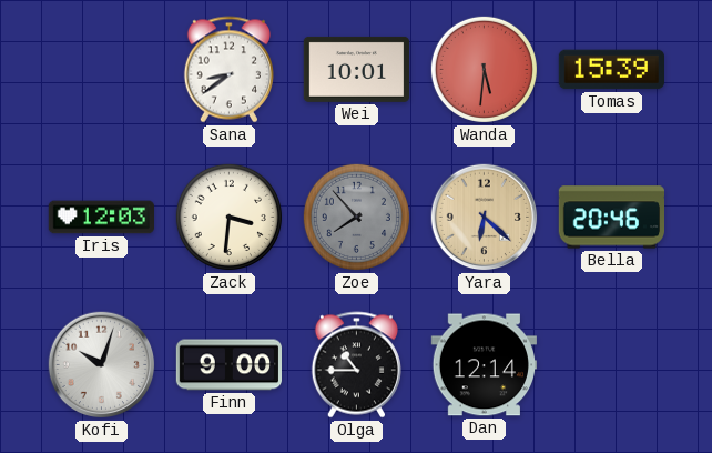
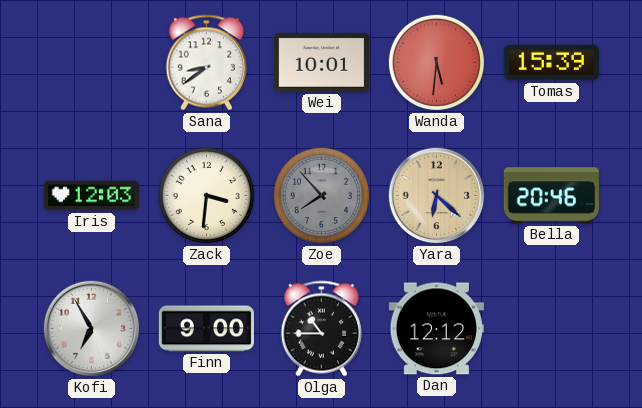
Kofi: 10:03 -> 6:55 (92, 329)
Dan: 12:14 -> 12:12 (436, 329)
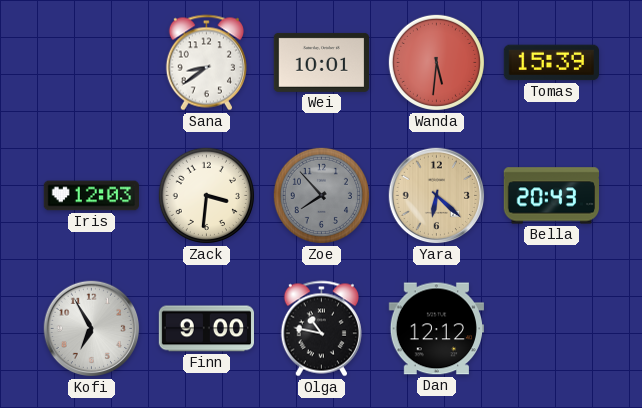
Bella: 20:46 -> 20:43 (551, 196)
Olga: 10:45 -> 10:47 (321, 329)
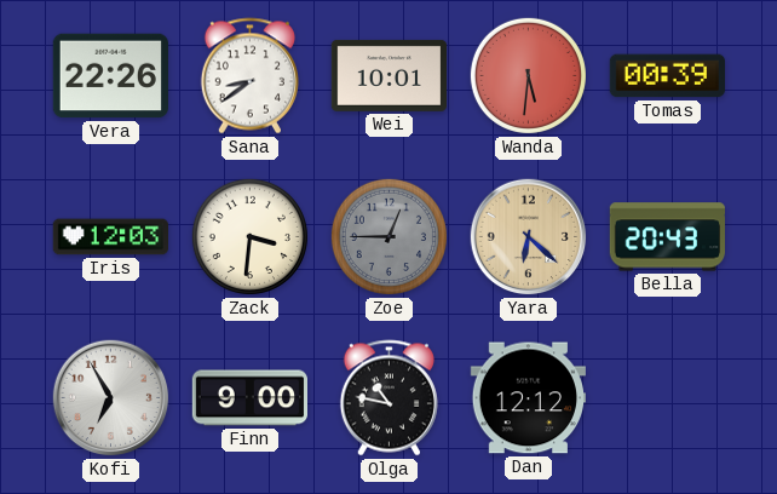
Vera: none -> 22:26 (110, 76)
Tomas: 15:39 -> 00:39 (667, 76)
Zoe: 7:53 -> 12:45 (388, 236)
